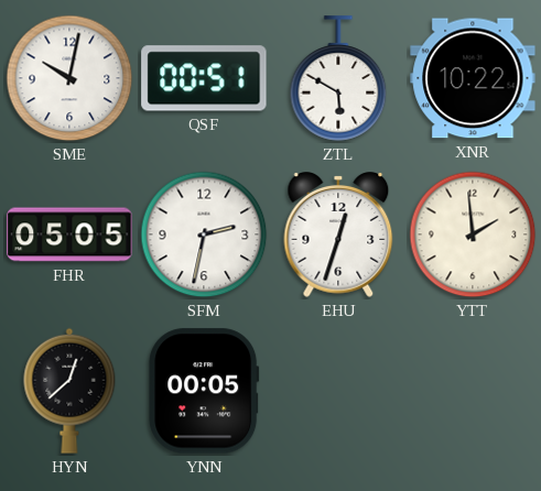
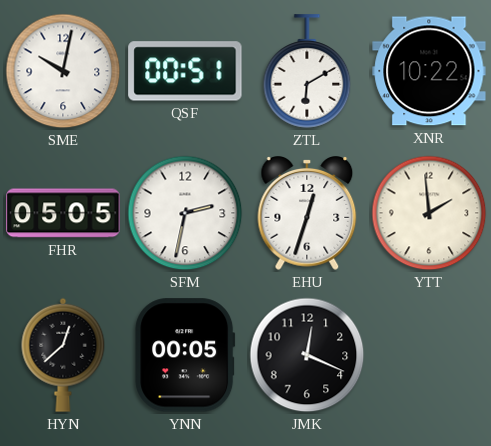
ZTL: 5:50 -> 6:10 (307, 71)
JMK: none -> 12:19 (307, 355)
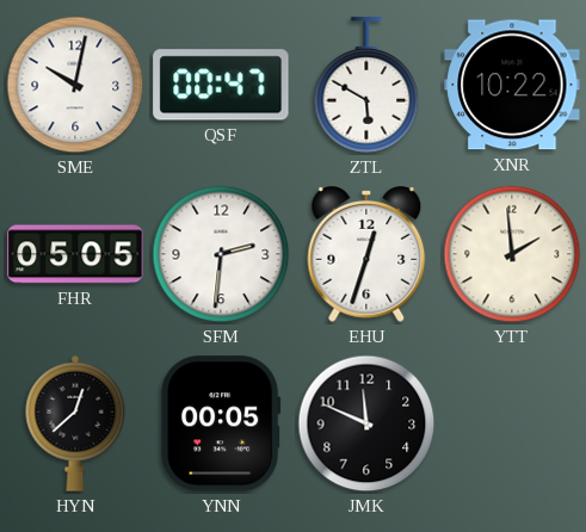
QSF: 00:51 -> 00:47 (221, 85)
ZTL: 6:10 -> 5:50 (366, 85)
SFM: 2:32 -> 2:31 (221, 254)
JMK: 12:19 -> 11:49 (366, 423)
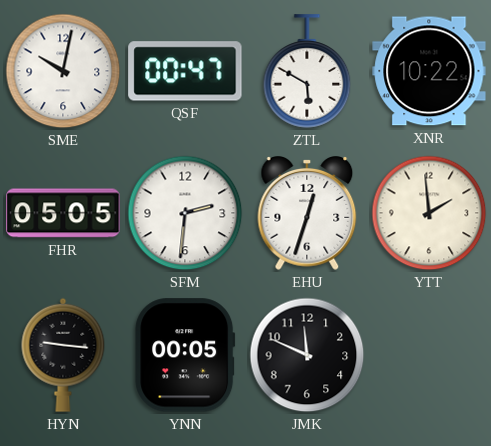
HYN: 12:38 -> 9:16 (63, 355)
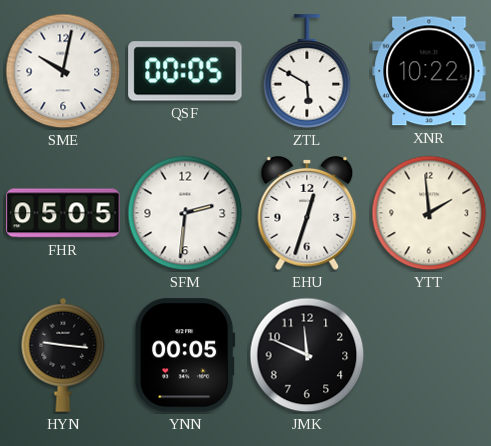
QSF: 00:47 -> 00:05 (185, 71)
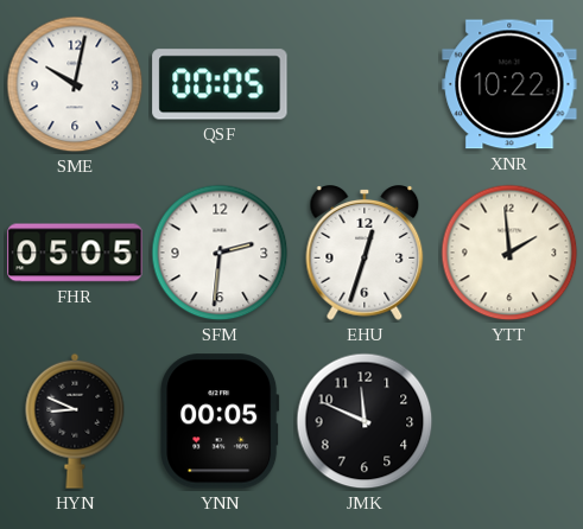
ZTL: 5:50 -> none (307, 71)
HYN: 9:16 -> 8:49 (75, 421)
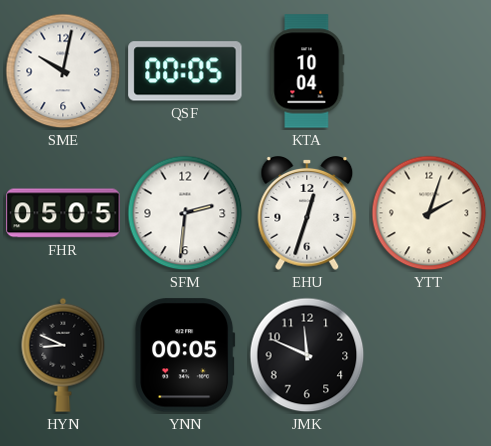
KTA: none -> 10:04 (307, 71)
XNR: 10:22 -> none (509, 84)
YTT: 1:59 -> 2:03 (429, 213)
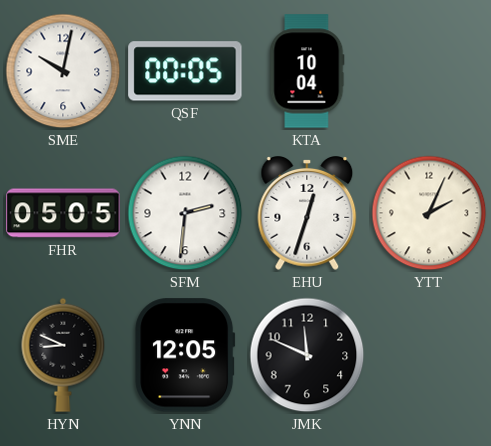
YTT: 2:03 -> 2:04 (429, 213)
YNN: 00:05 -> 12:05 (185, 355)
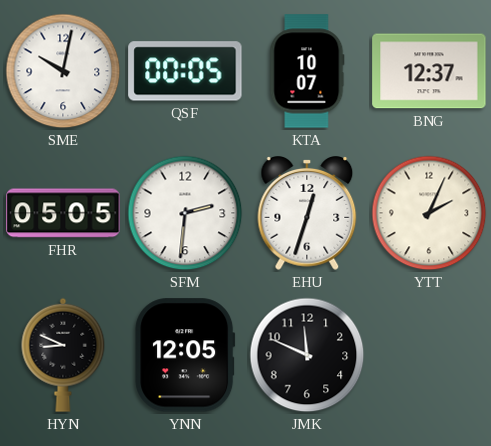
KTA: 10:04 -> 10:07 (307, 71)
BNG: none -> 12:37 (429, 71)
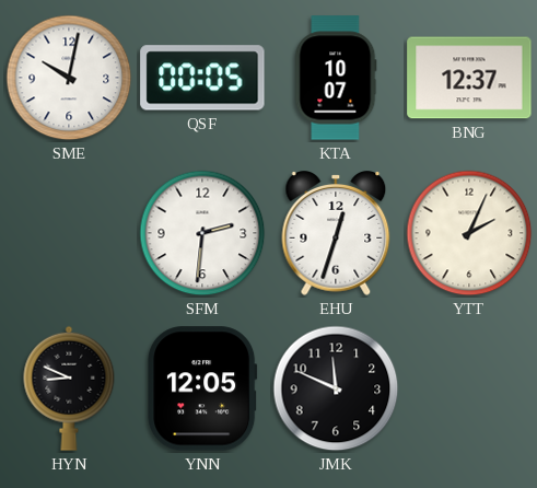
FHR: 05:05 -> none (63, 213)
